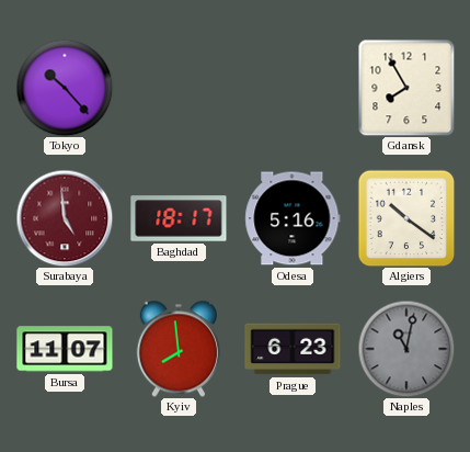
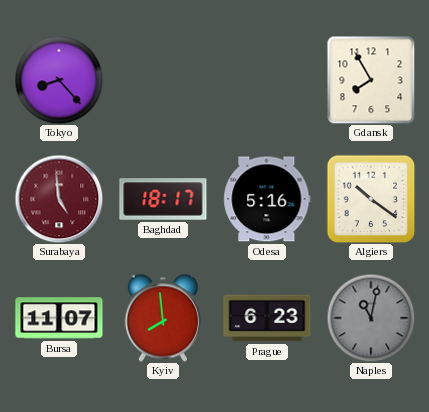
Tokyo: 10:23 -> 8:23 (59, 80)
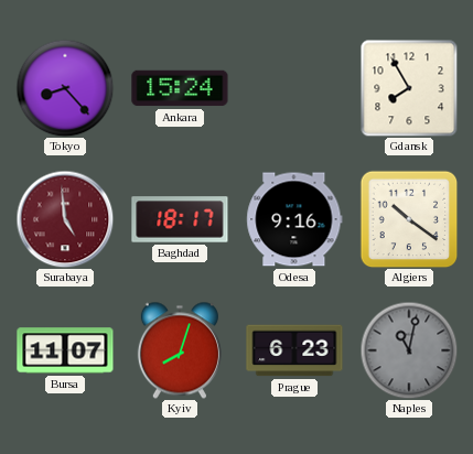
Ankara: none -> 15:24 (180, 88)
Odesa: 5:16 -> 9:16 (294, 219)
Kyiv: 7:59 -> 8:03 (180, 350)
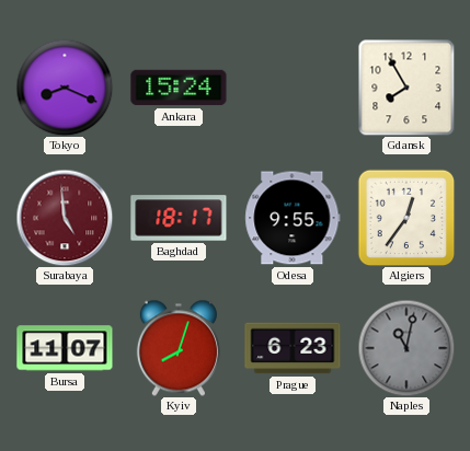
Tokyo: 8:23 -> 8:19 (65, 88)
Odesa: 9:16 -> 9:55 (293, 218)
Algiers: 10:21 -> 12:36 (406, 218)
